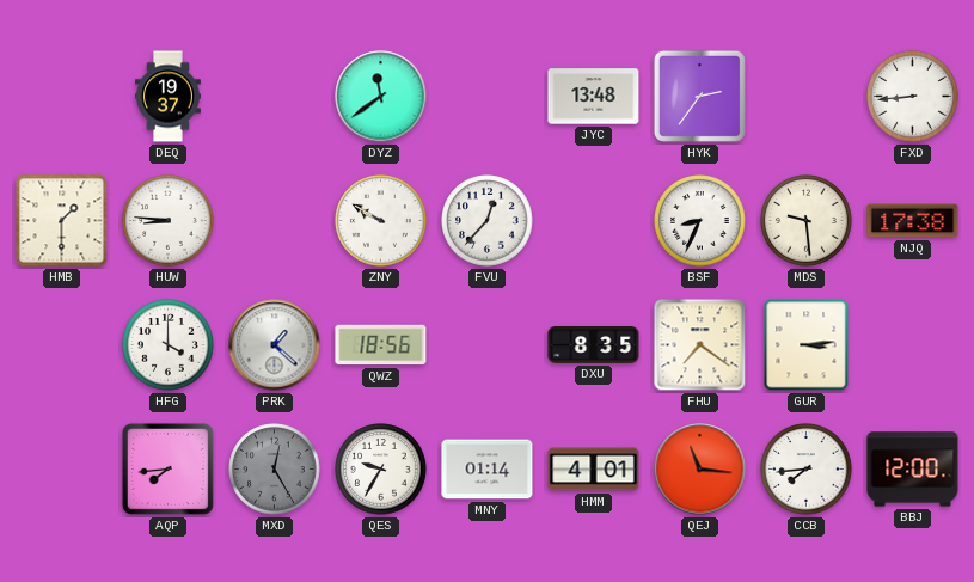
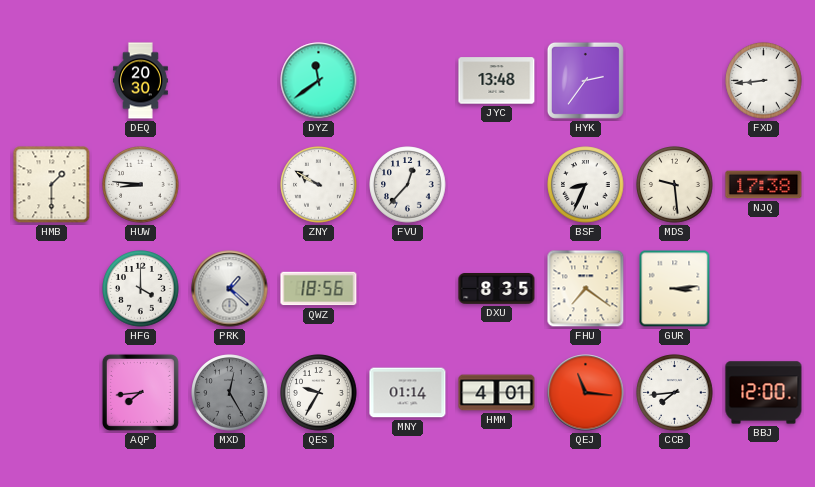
DEQ: 19:37 -> 20:30 (141, 81)
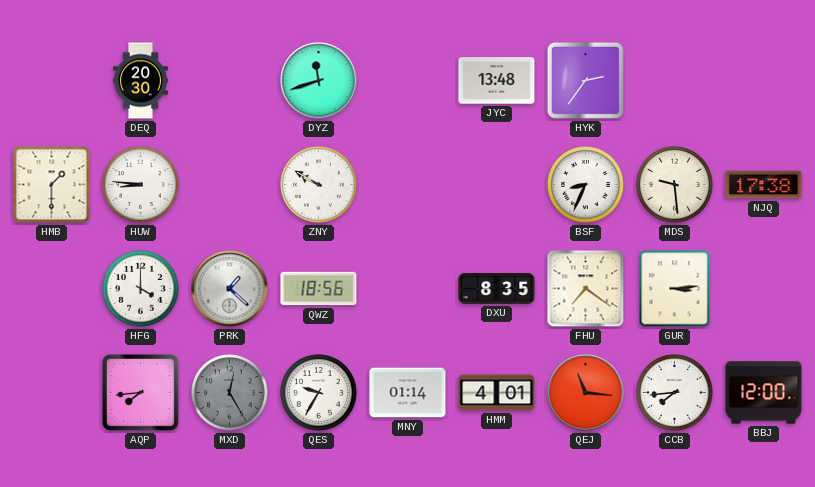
DYZ: 11:39 -> 11:42 (319, 81)
FXD: 8:44 -> none (764, 81)
FVU: 12:37 -> none (408, 185)
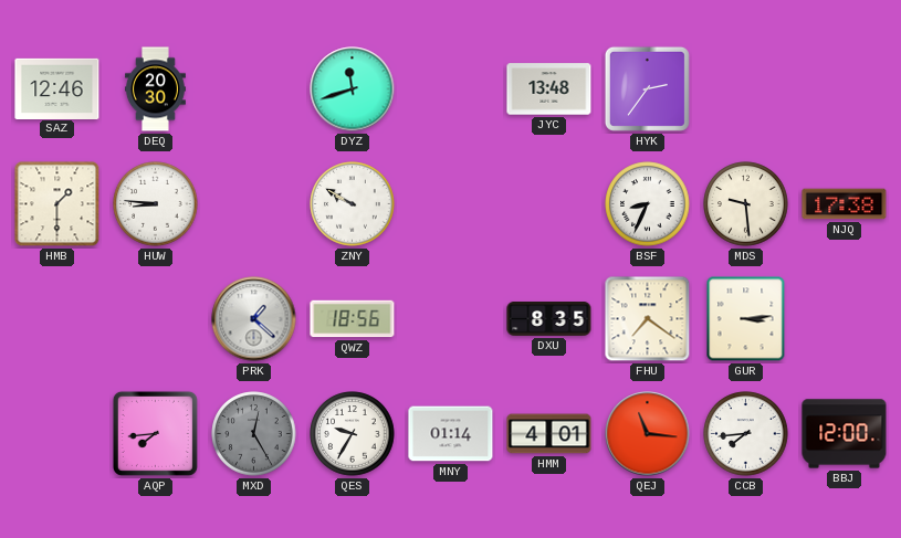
SAZ: none -> 12:46 (57, 88)
HFG: 4:00 -> none (141, 289)
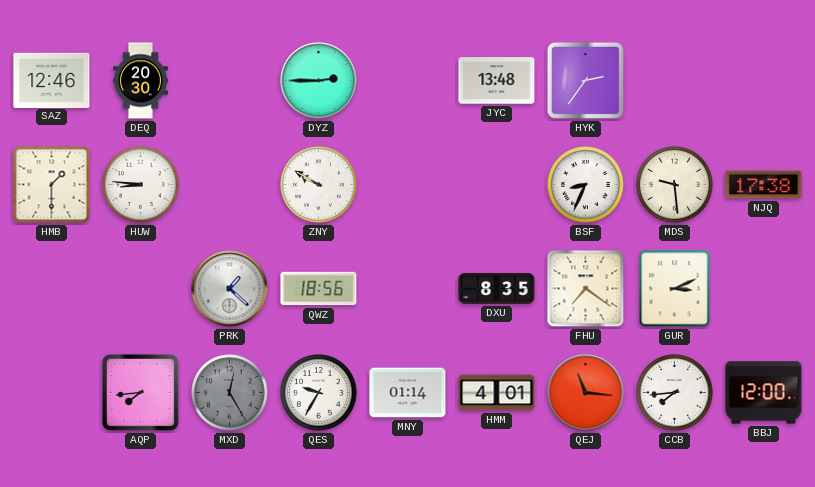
DYZ: 11:42 -> 2:45 (319, 81)
GUR: 3:14 -> 3:11 (675, 289)
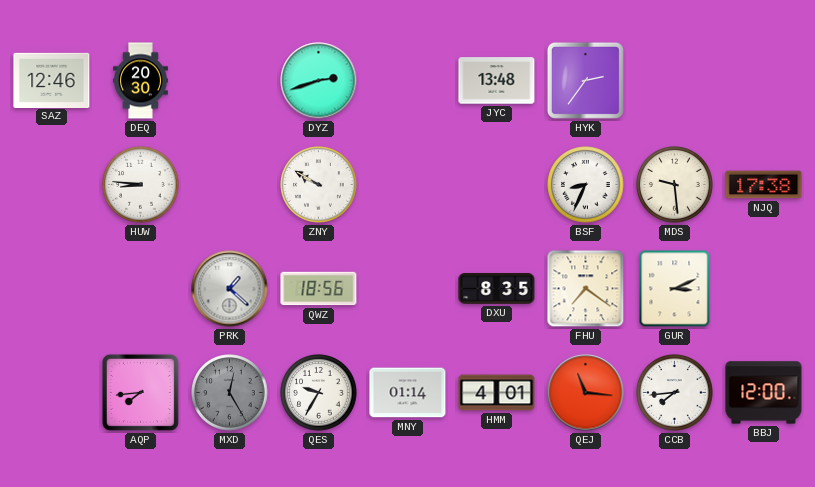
DYZ: 2:45 -> 2:42 (319, 81)
HMB: 1:30 -> none (52, 185)
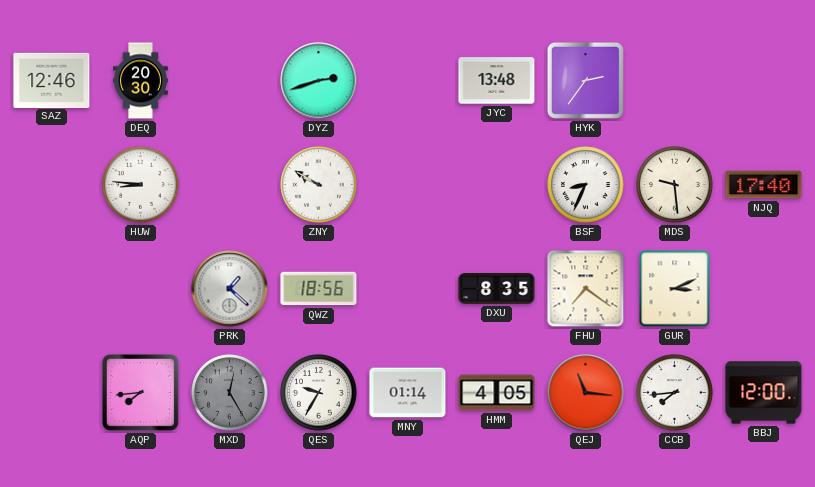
NJQ: 17:38 -> 17:40 (764, 185)
HMM: 4:01 -> 4:05 (497, 393)
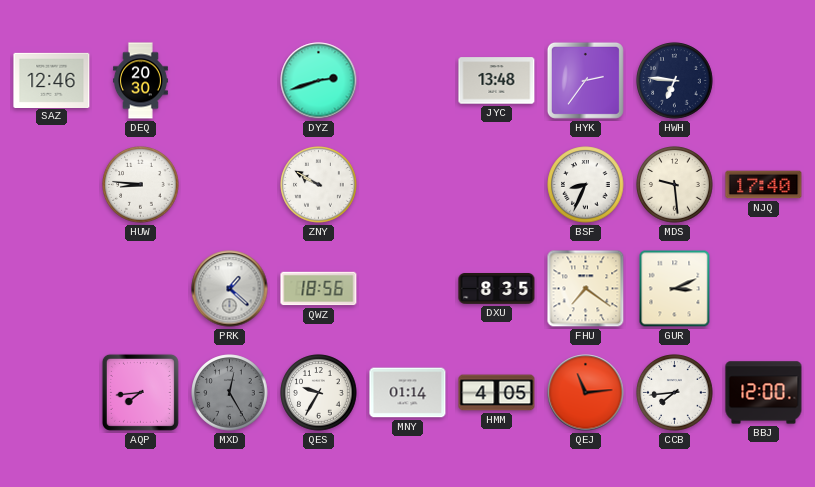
HWH: none -> 6:46 (675, 81)
QEJ: 11:16 -> 11:14 (586, 393)
